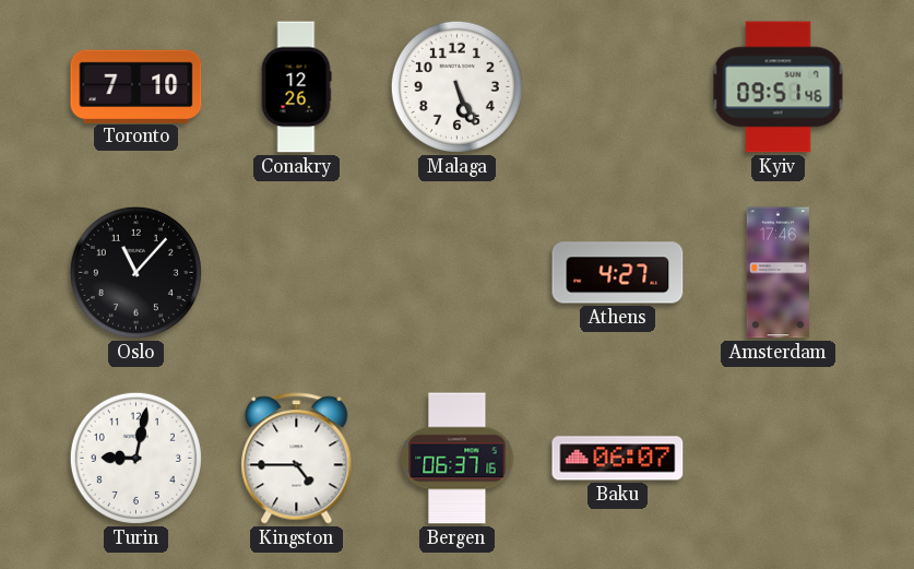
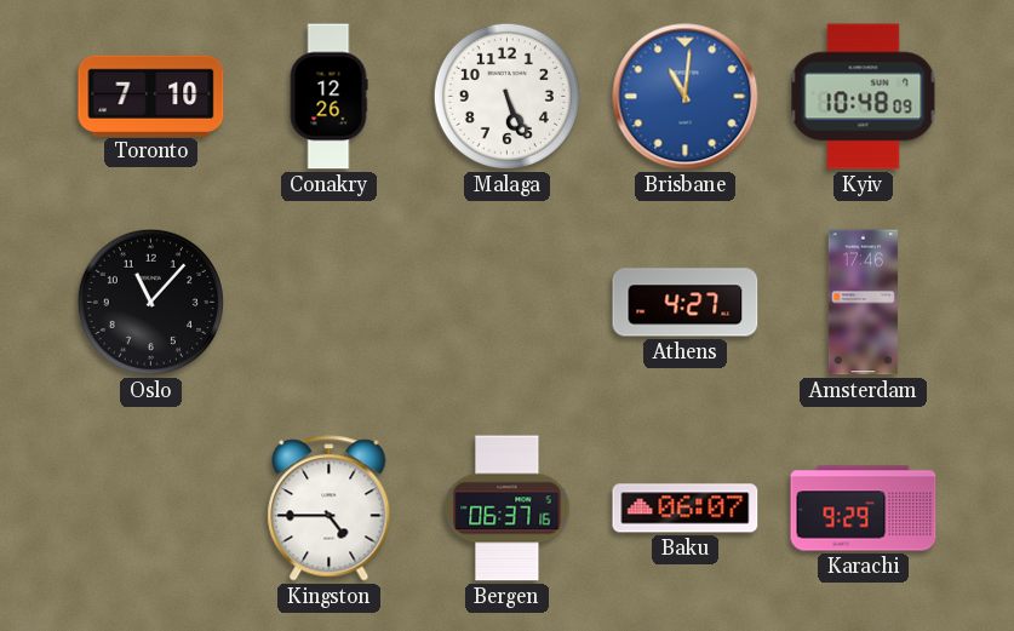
Brisbane: none -> 11:01 (686, 97)
Kyiv: 09:51 -> 10:48 (864, 97)
Turin: 9:02 -> none (135, 458)
Karachi: none -> 9:29 (864, 509)
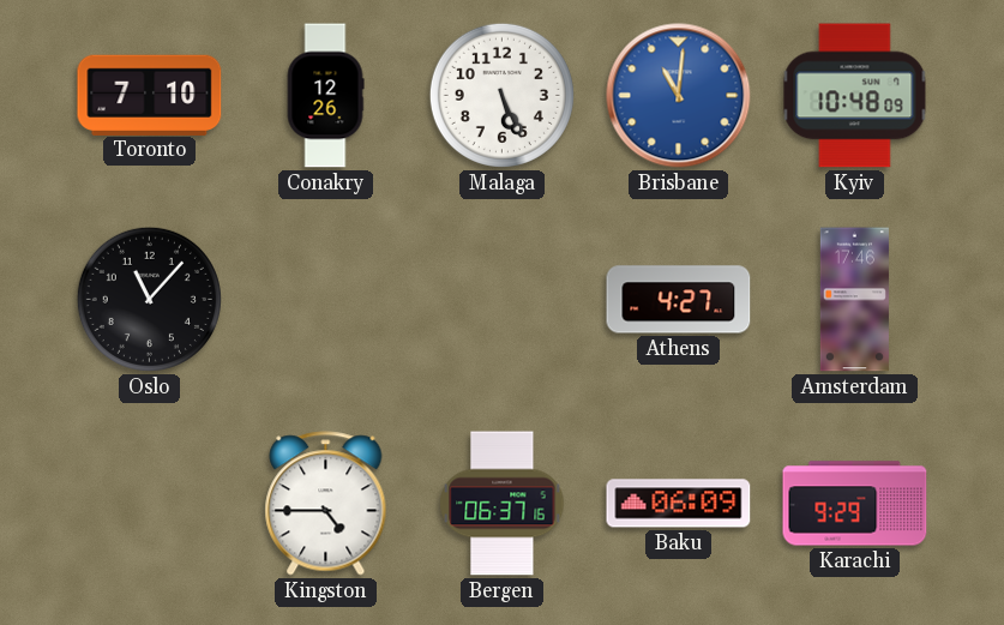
Baku: 06:07 -> 06:09 (679, 504)
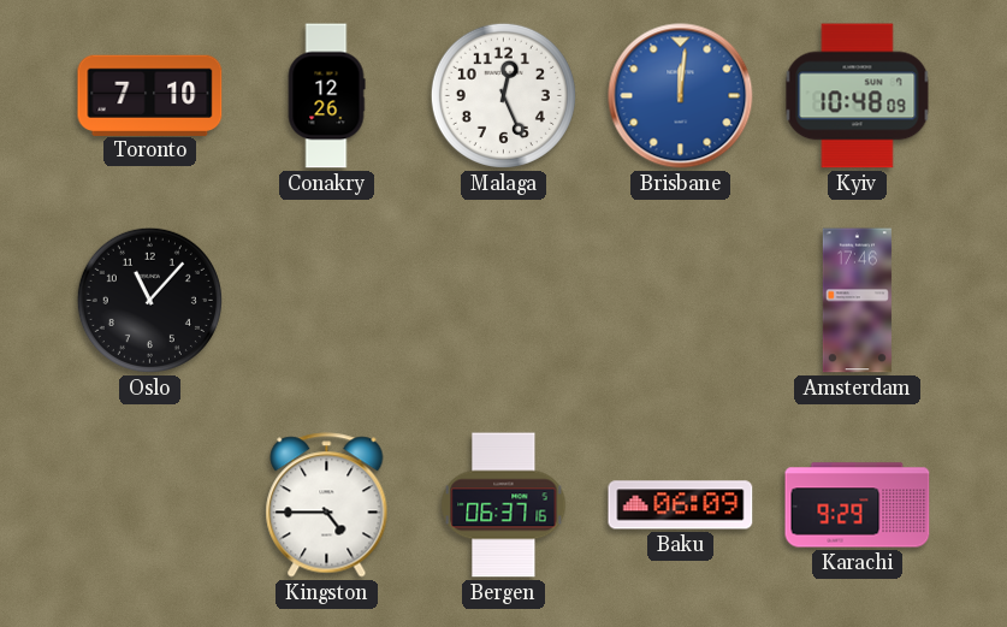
Malaga: 5:26 -> 12:26 (503, 95)
Brisbane: 11:01 -> 12:01 (681, 96)
Athens: 4:27 -> none (679, 300)
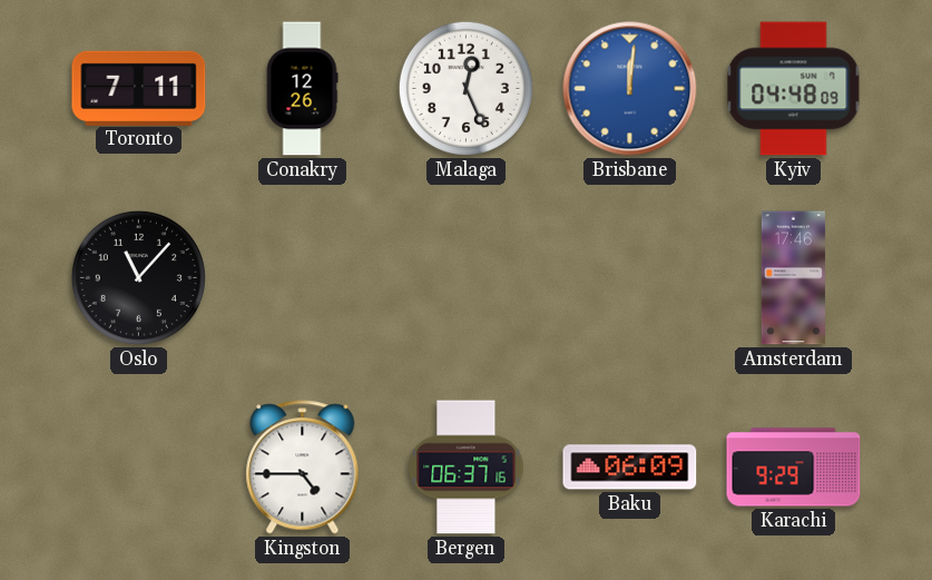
Toronto: 7:10 -> 7:11 (139, 88)
Kyiv: 10:48 -> 04:48 (794, 89)
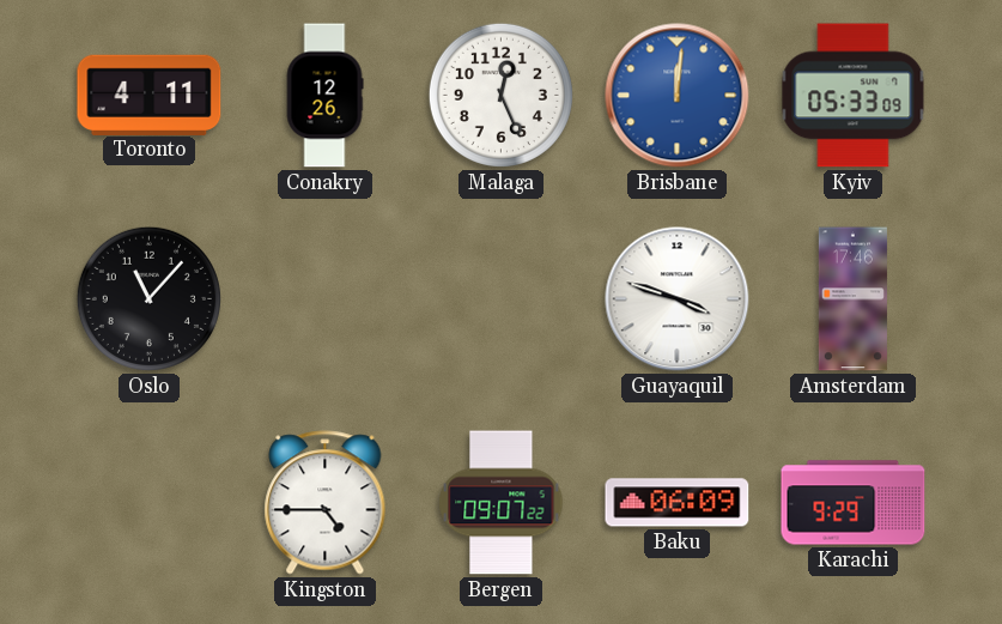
Toronto: 7:11 -> 4:11 (150, 95)
Kyiv: 04:48 -> 05:33 (854, 96)
Guayaquil: none -> 3:48 (678, 299)
Bergen: 06:37 -> 09:07 (502, 503)
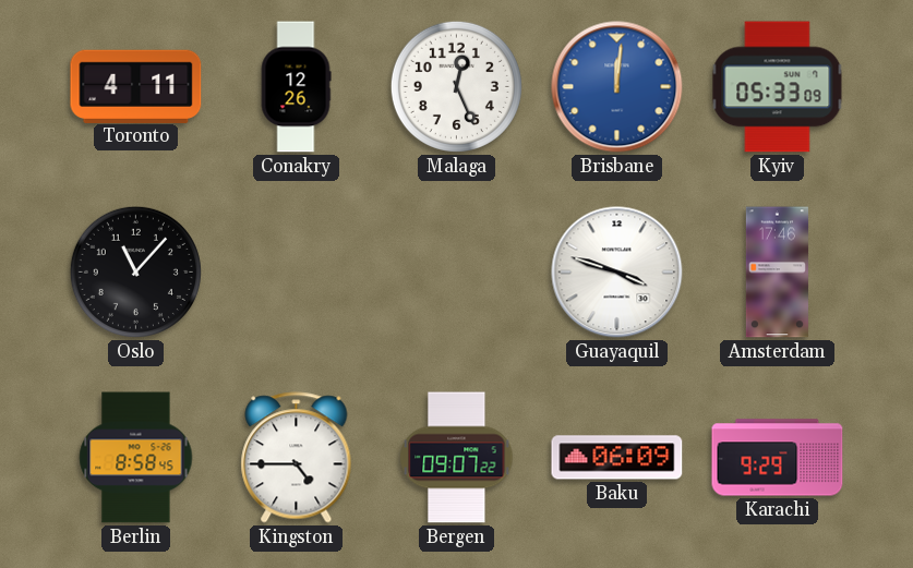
Berlin: none -> 8:58 (136, 458)
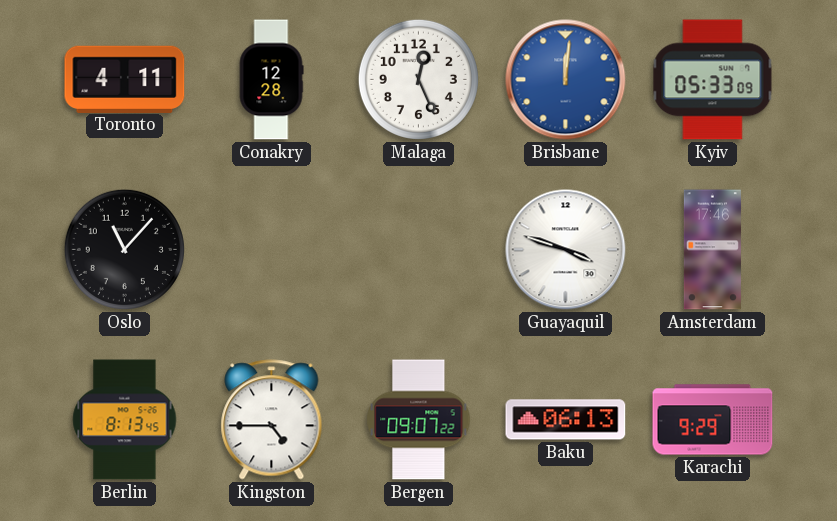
Conakry: 12:26 -> 12:28 (271, 80)
Berlin: 8:58 -> 8:13 (125, 420)
Baku: 06:09 -> 06:13 (566, 420)
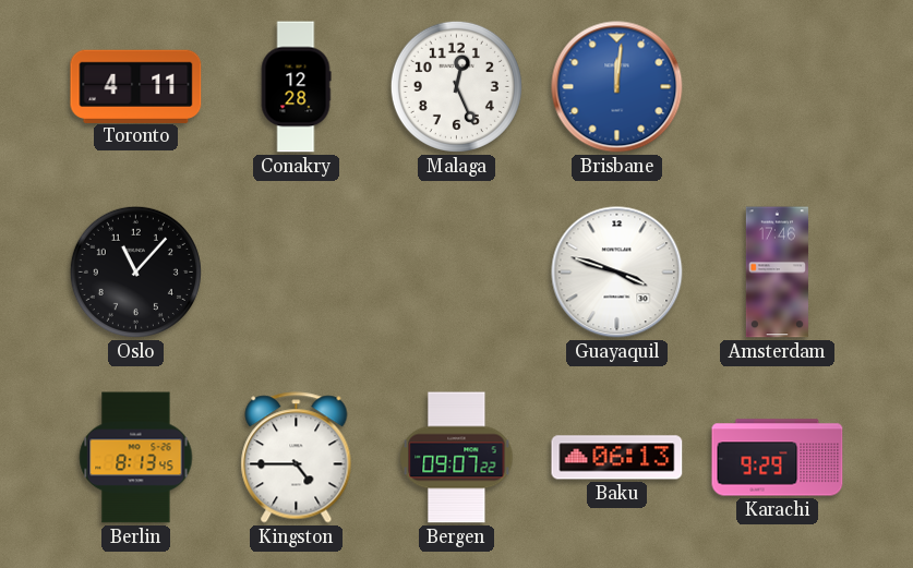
Kyiv: 05:33 -> none (713, 80)
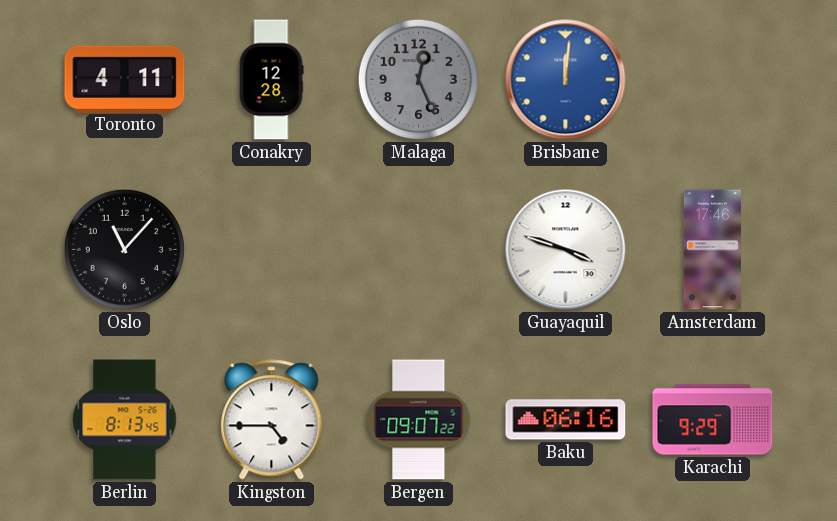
Malaga dial: white -> grey (418, 79)
Baku: 06:13 -> 06:16 (566, 420)
